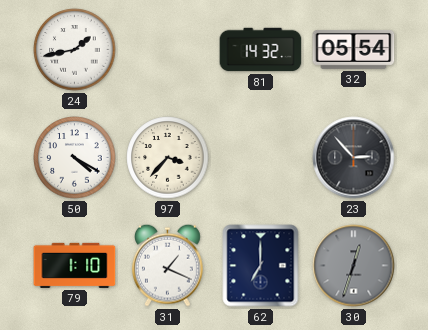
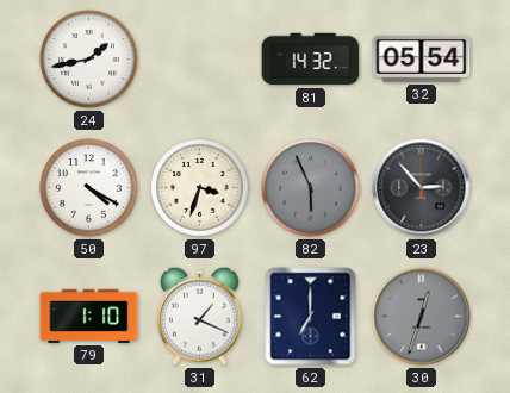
97: 3:37 -> 3:33 (200, 188)
82: none -> 5:56 (311, 188)
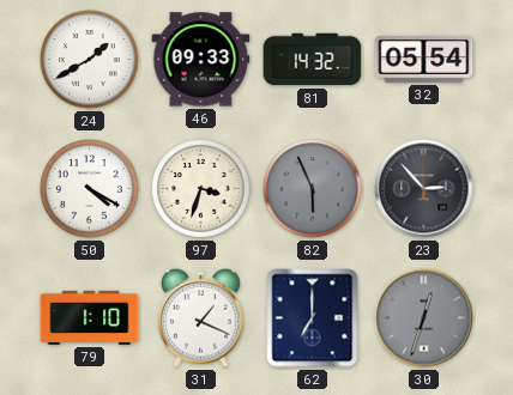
24: 1:43 -> 1:40 (90, 60)
46: none -> 09:33 (201, 60)
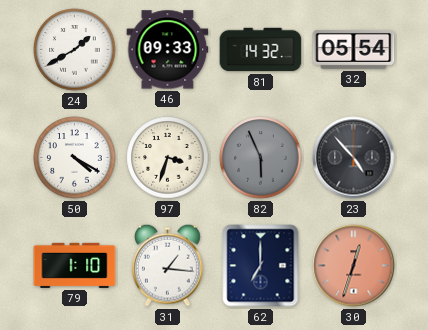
23: 2:53 -> 4:53 (354, 158)
31: 1:19 -> 1:16 (167, 265)
30 dial: grey -> salmon (354, 266)
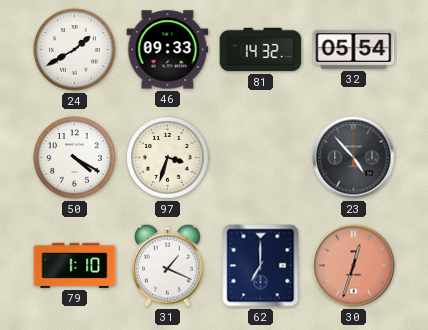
82: 5:56 -> none (261, 158)
31: 1:16 -> 1:19 (167, 265)
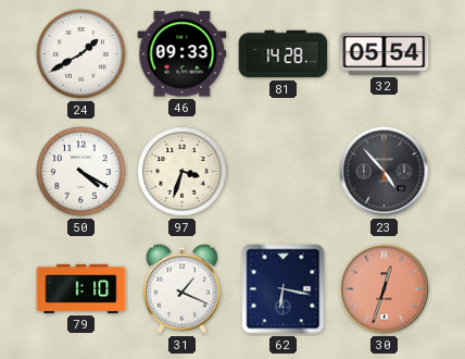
81: 14:32 -> 14:28 (284, 54)
62: 7:00 -> 6:17 (284, 289)
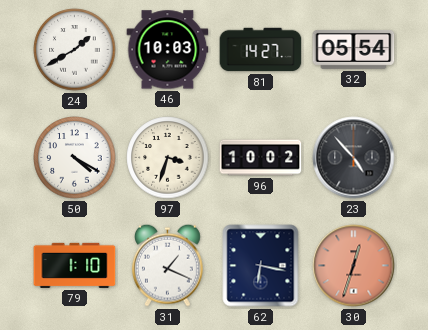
46: 09:33 -> 10:03 (168, 50)
81: 14:28 -> 14:27 (261, 50)
96: none -> 10:02 (261, 158)
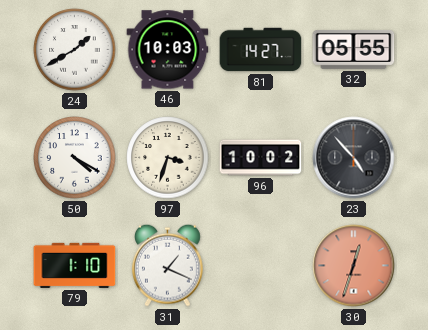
32: 05:54 -> 05:55 (354, 49)
62: 6:17 -> none (261, 266)
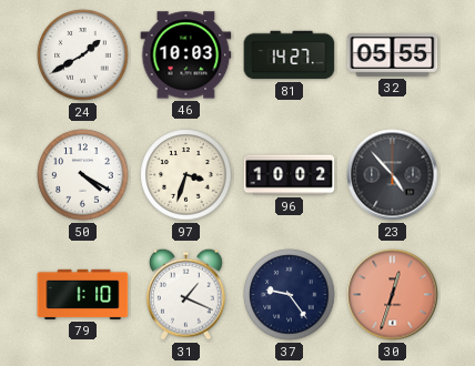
37: none -> 9:24 (290, 295)
